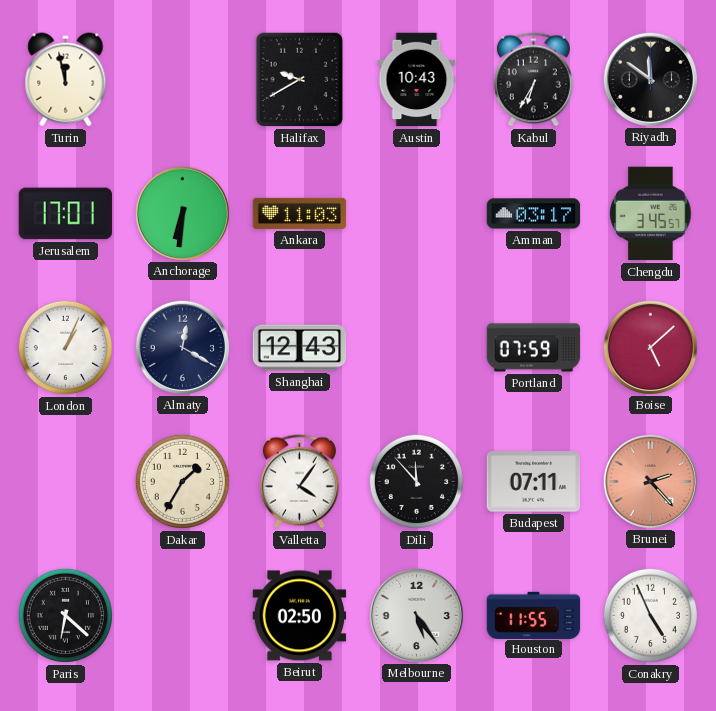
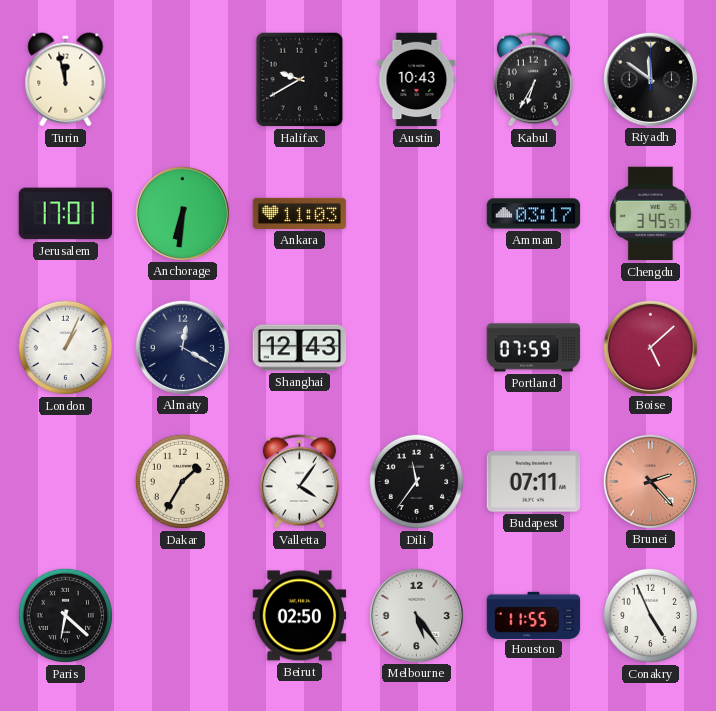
Dili: 11:53 -> 11:36 (416, 481)
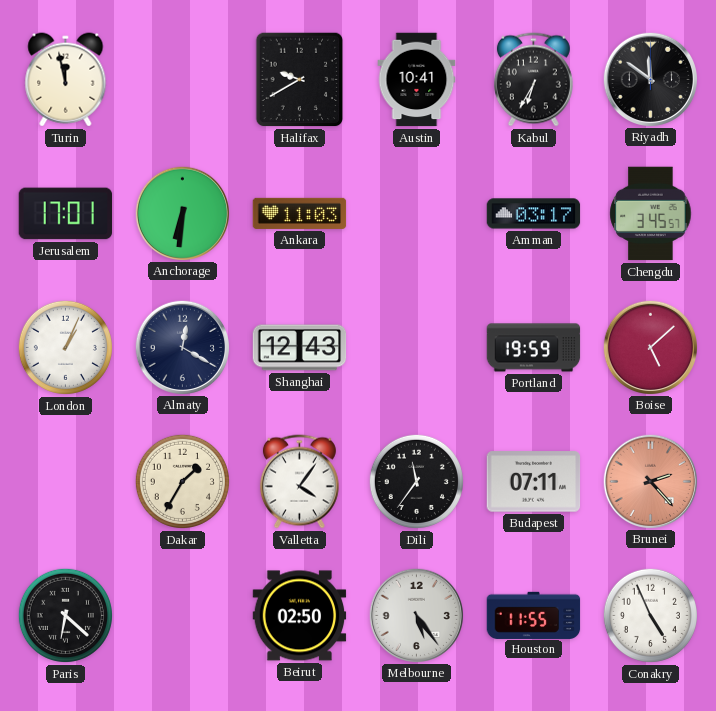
Austin: 10:43 -> 10:41 (417, 80)
Portland: 07:59 -> 19:59 (534, 348)
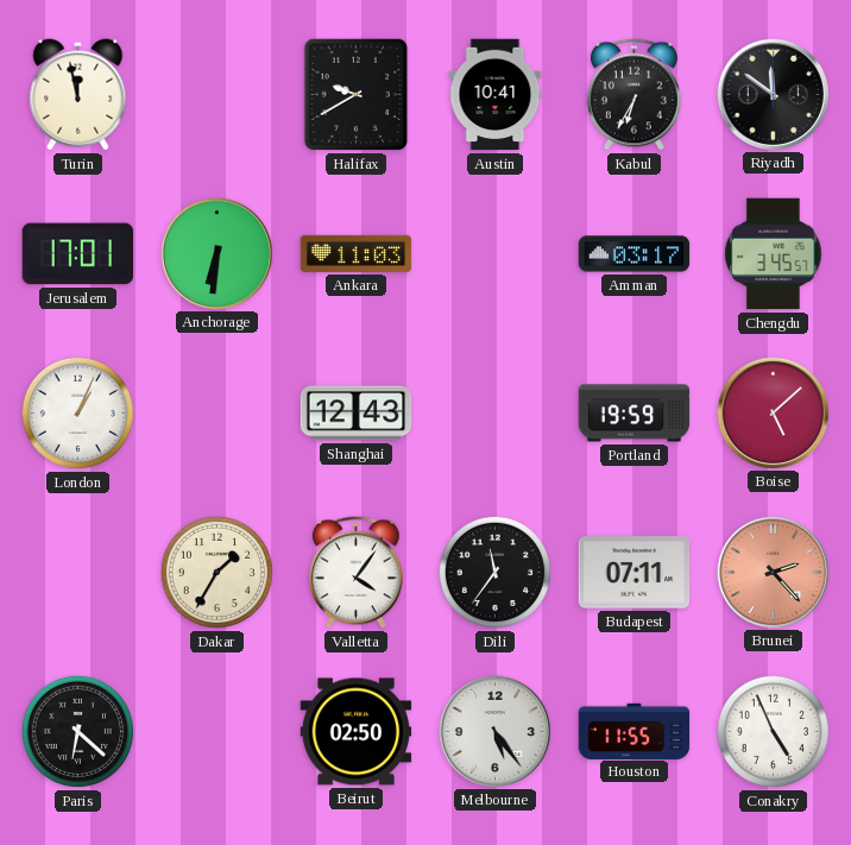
Almaty: 12:20 -> none (182, 347)
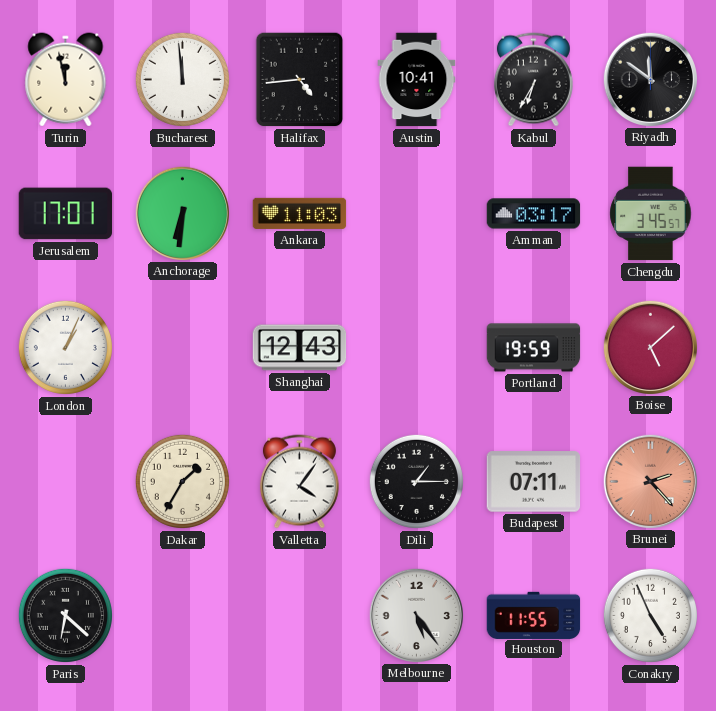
Bucharest: none -> 11:59 (182, 79)
Halifax: 9:40 -> 4:44 (300, 80)
Dili: 11:36 -> 1:15 (416, 481)
Beirut: 02:50 -> none (357, 732)
